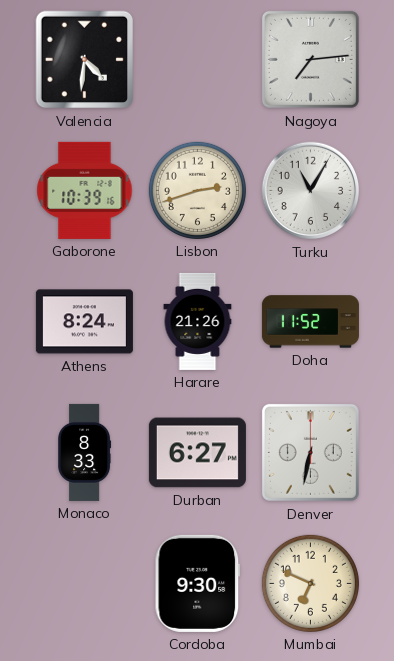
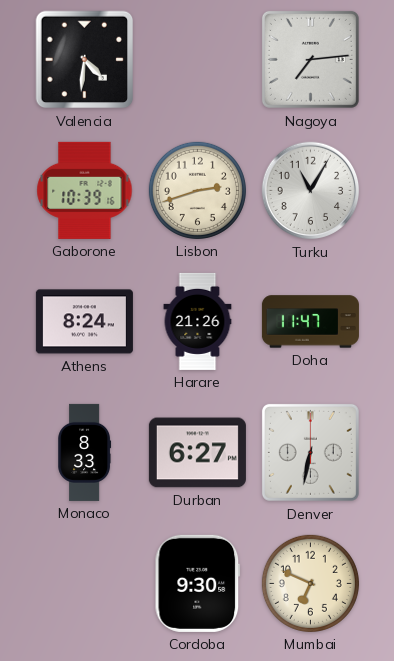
Doha: 11:52 -> 11:47 (310, 322)
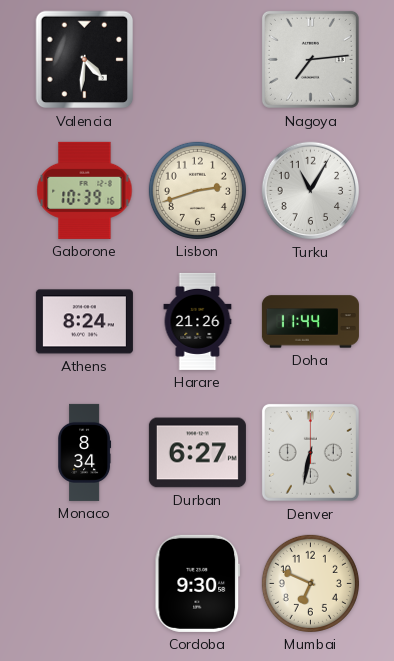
Doha: 11:47 -> 11:44 (310, 322)
Monaco: 8:33 -> 8:34 (85, 452)
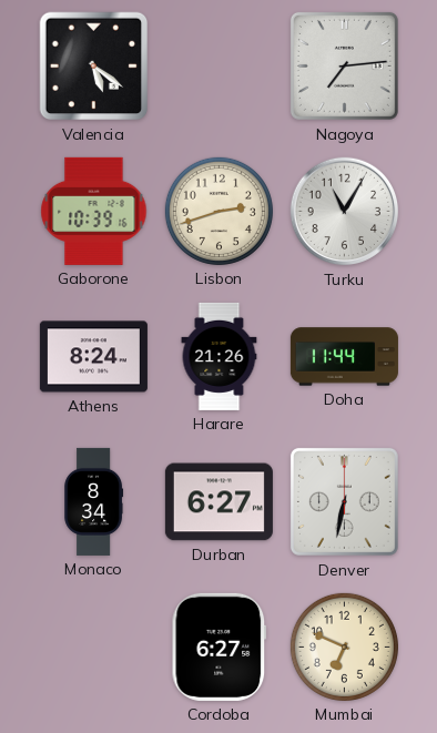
Valencia: 4:31 -> 5:21 (94, 67)
Cordoba: 9:30 -> 6:27 (220, 647)
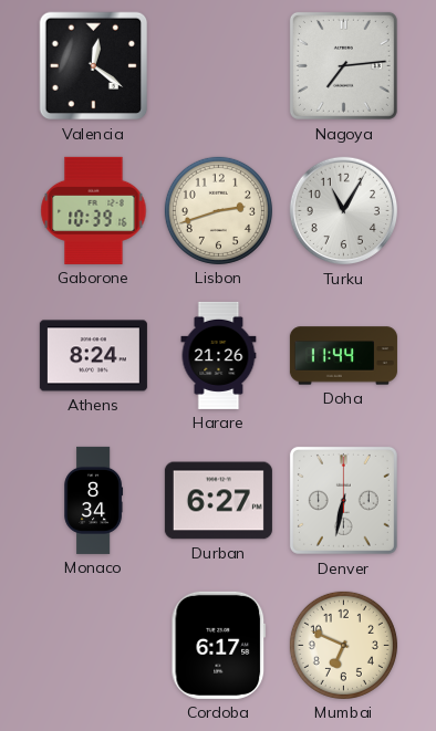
Valencia: 5:21 -> 12:21 (94, 66)
Cordoba: 6:27 -> 6:17 (219, 645)
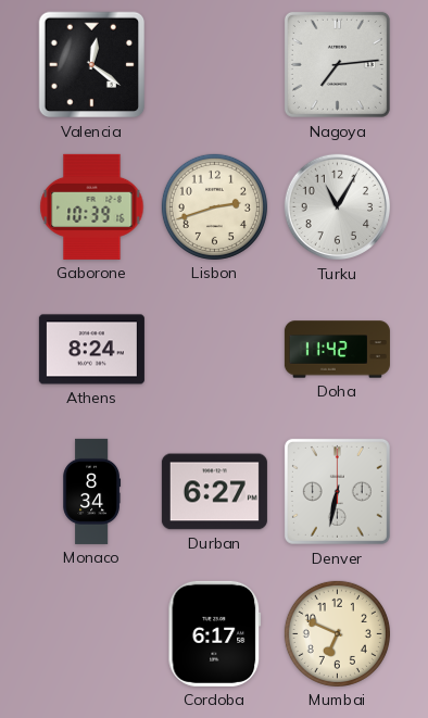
Harare: 21:26 -> none (219, 355)
Doha: 11:44 -> 11:42 (337, 350)
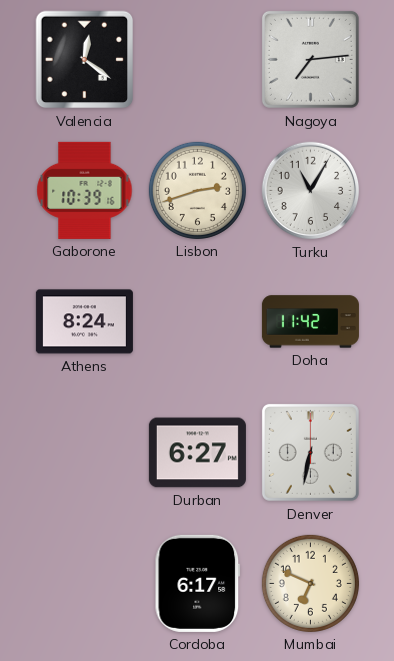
Monaco: 8:34 -> none (92, 491)
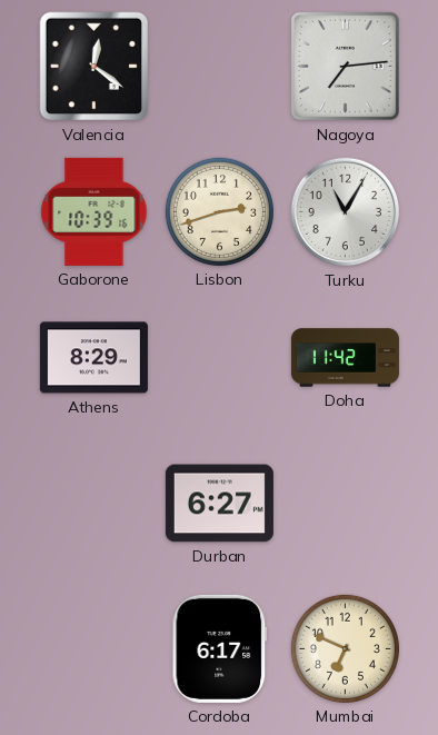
Athens: 8:24 -> 8:29 (93, 358)
Denver: 6:32 -> none (310, 452)
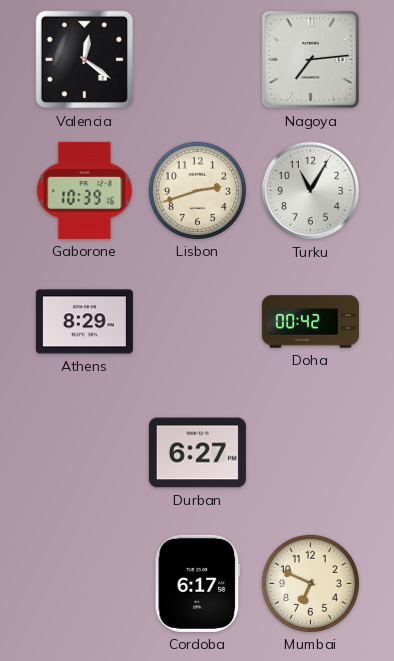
Doha: 11:42 -> 00:42 (310, 322)
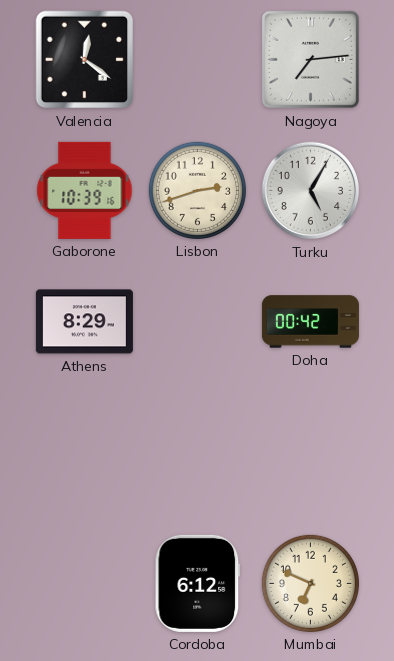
Turku: 11:05 -> 5:05 (311, 191)
Durban: 6:27 -> none (197, 453)
Cordoba: 6:17 -> 6:12 (198, 583)
